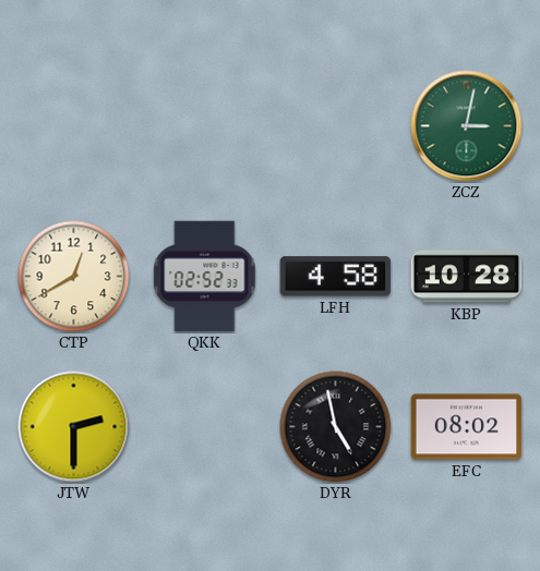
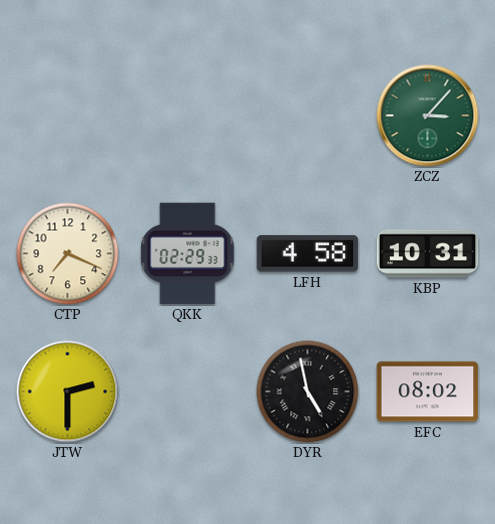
ZCZ: 3:02 -> 3:07 (428, 116)
CTP: 12:40 -> 7:19 (68, 254)
QKK: 02:52 -> 02:29 (188, 254)
KBP: 10:28 -> 10:31 (428, 254)
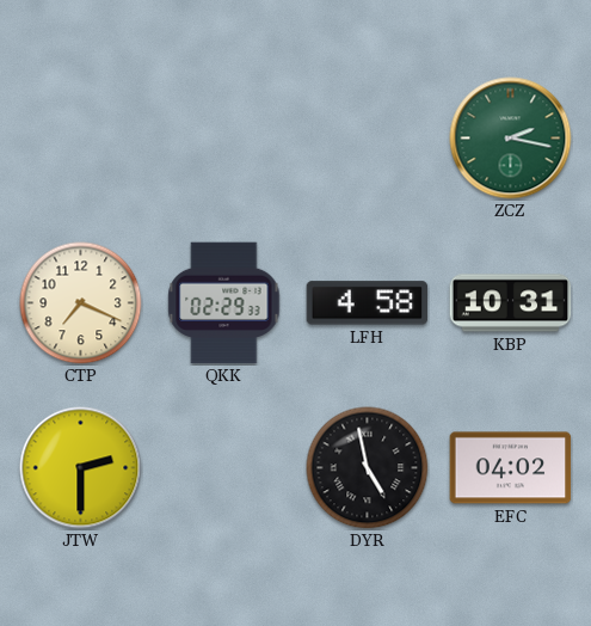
ZCZ: 3:07 -> 2:17 (511, 139)
EFC: 08:02 -> 04:02 (511, 468)
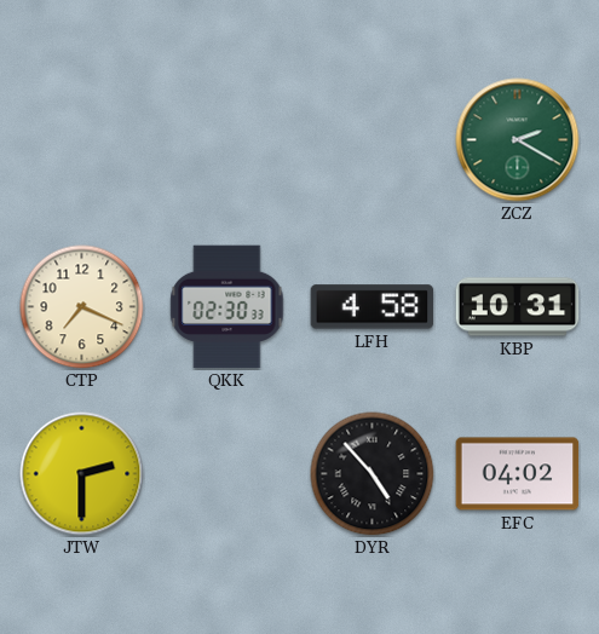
ZCZ: 2:17 -> 2:20 (518, 140)
QKK: 02:29 -> 02:30 (227, 307)
DYR: 4:58 -> 4:53 (373, 474)
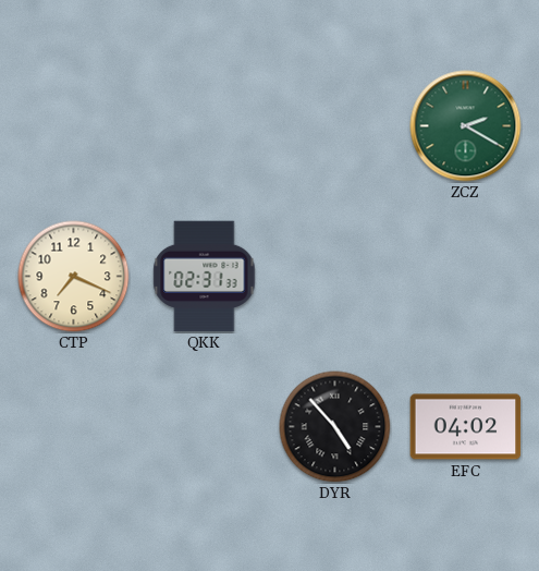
QKK: 02:30 -> 02:31 (205, 277)
LFH: 4:58 -> none (373, 307)
KBP: 10:31 -> none (518, 307)
JTW: 2:30 -> none (82, 474)
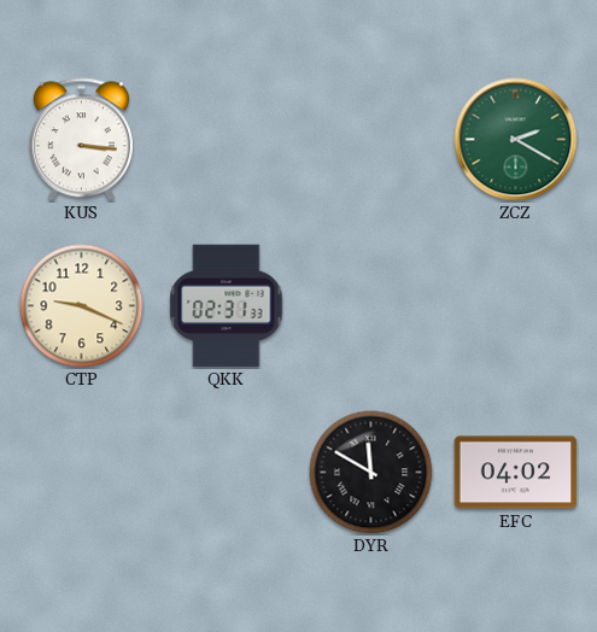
KUS: none -> 3:16 (81, 140)
CTP: 7:19 -> 9:19 (82, 306)
DYR: 4:53 -> 11:50 (371, 473)
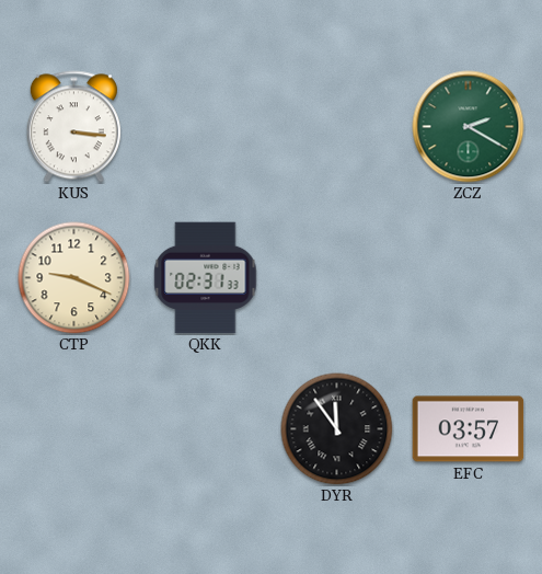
DYR: 11:50 -> 11:54 (337, 429)
EFC: 04:02 -> 03:57 (469, 429)
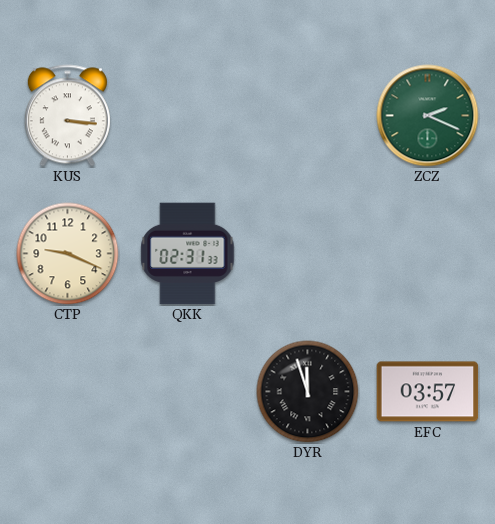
ZCZ: 2:20 -> 2:19 (428, 116)
DYR: 11:54 -> 11:57 (308, 392)
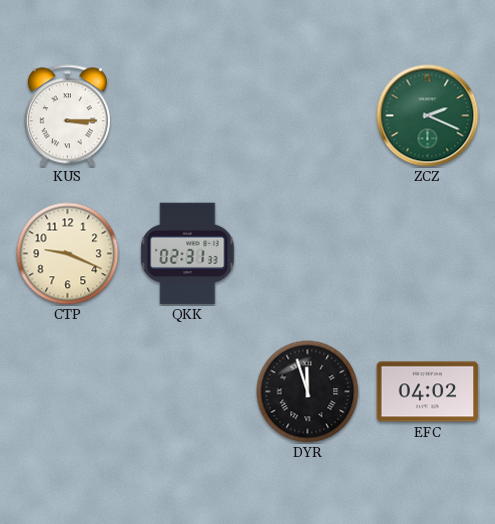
KUS: 3:16 -> 3:15 (67, 116)
EFC: 03:57 -> 04:02 (428, 392)
